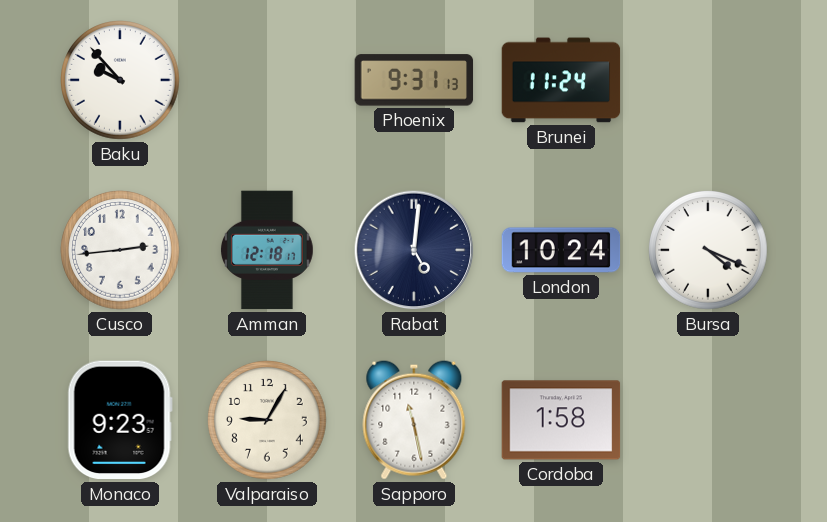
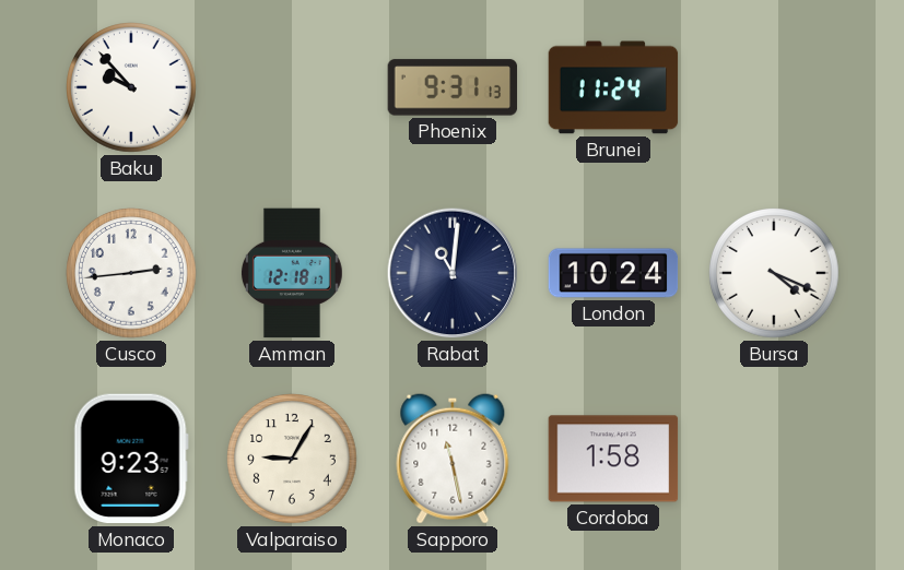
Rabat: 5:01 -> 11:01 (453, 273)
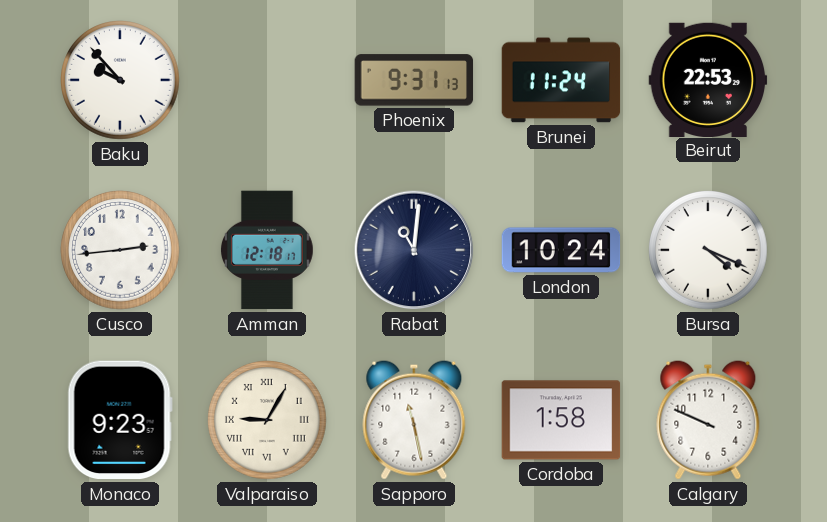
Beirut: none -> 22:53 (708, 79)
Valparaiso numerals: Arabic -> Roman (268, 421)
Calgary: none -> 9:49 (708, 420)
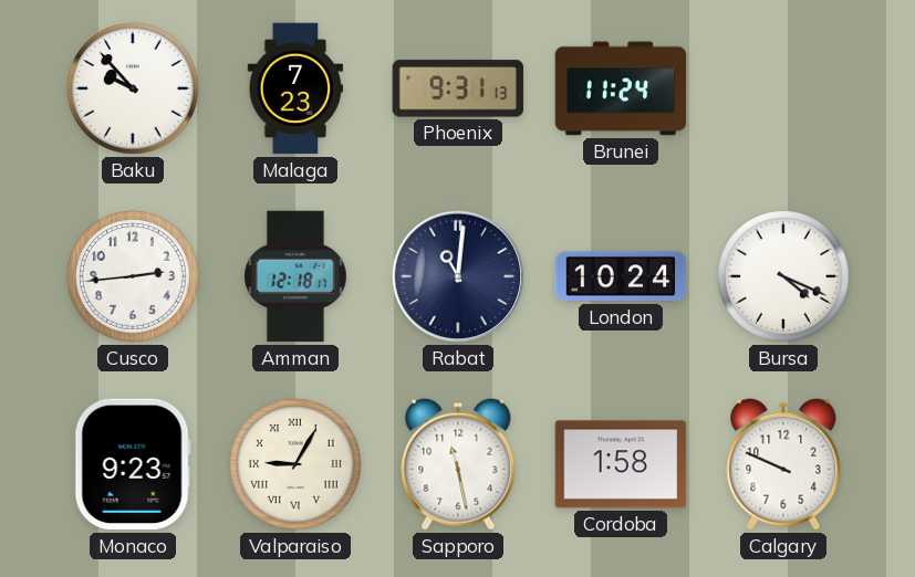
Malaga: none -> 7:23 (294, 88)
Beirut: 22:53 -> none (708, 79)
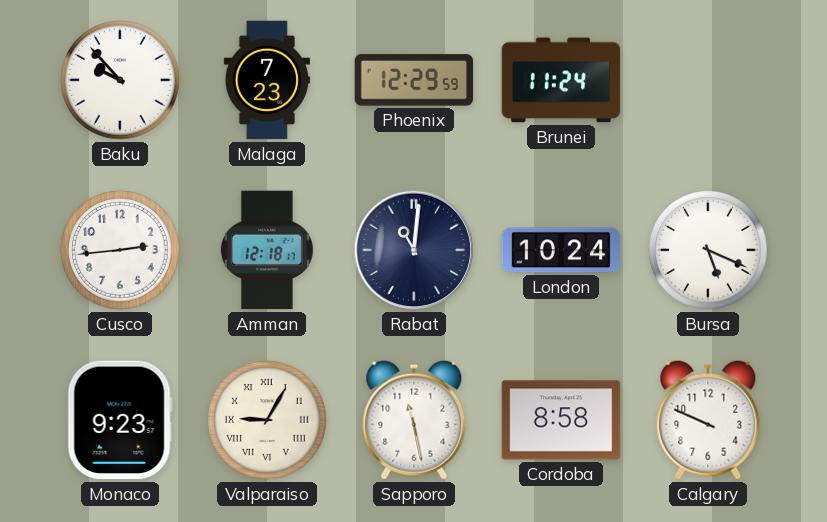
Phoenix: 9:31 -> 12:29 (414, 80)
Bursa: 4:19 -> 5:19 (709, 251)
Cordoba: 1:58 -> 8:58 (561, 420)
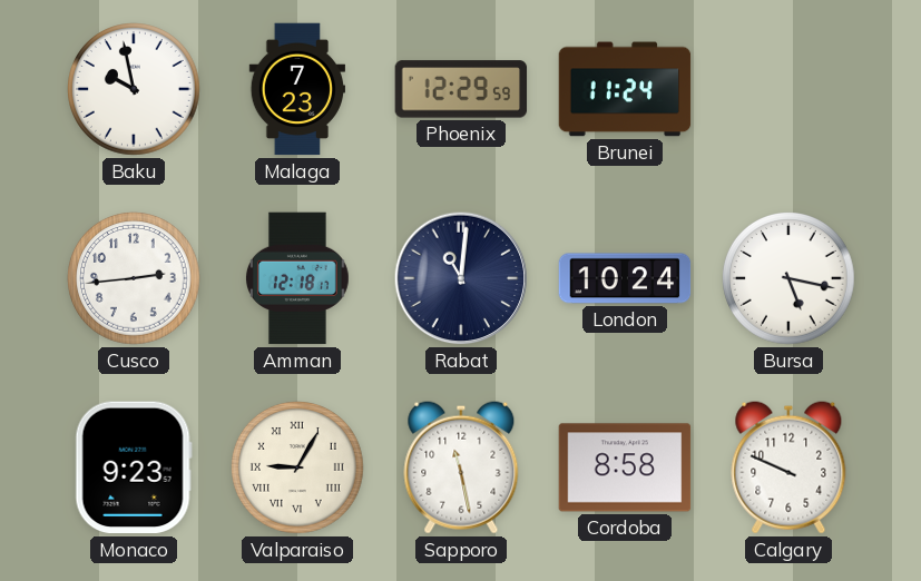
Baku: 9:53 -> 9:58 (135, 90)
Bursa: 5:19 -> 5:17 (790, 279)
